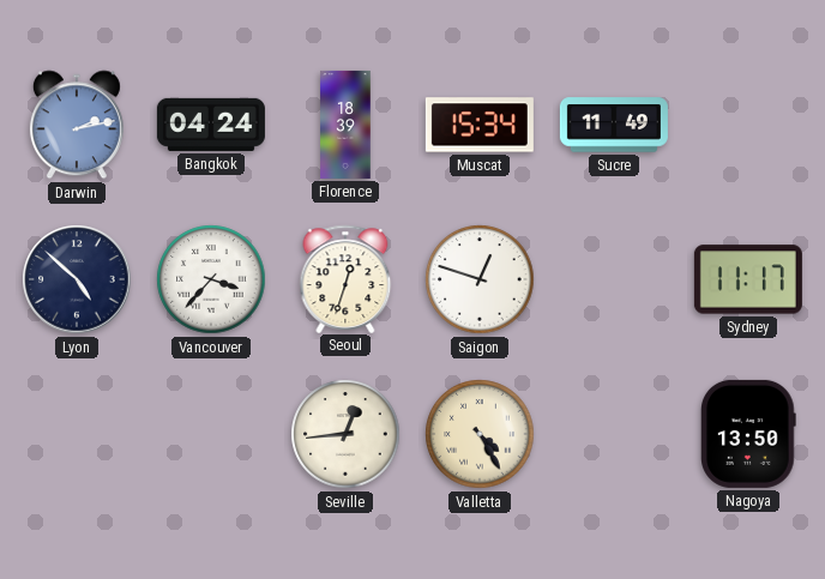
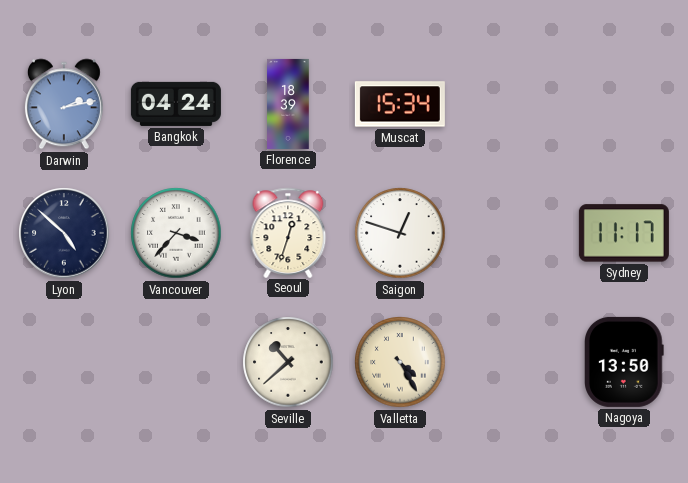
Sucre: 11:49 -> none (614, 125)
Seville: 12:44 -> 10:38 (288, 362)
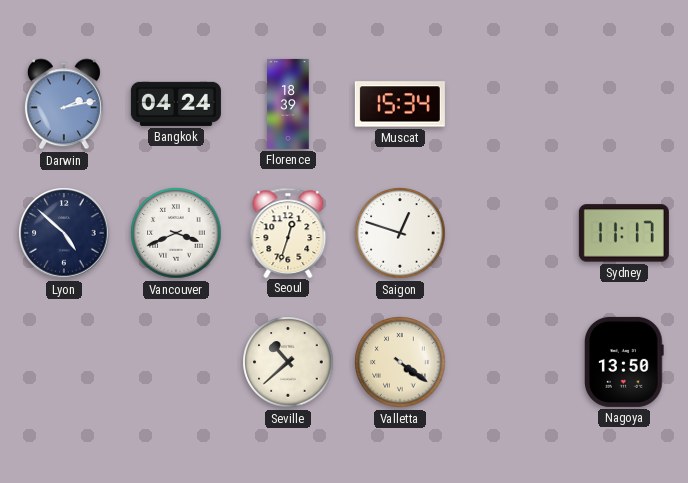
Vancouver: 3:37 -> 3:41 (176, 233)
Valletta: 4:25 -> 4:21 (400, 362)
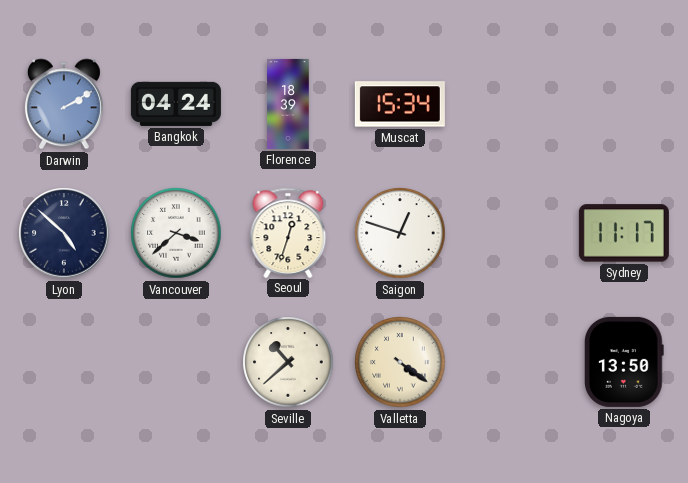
Darwin: 2:13 -> 2:10 (64, 104)
Vancouver: 3:41 -> 3:38 (176, 233)
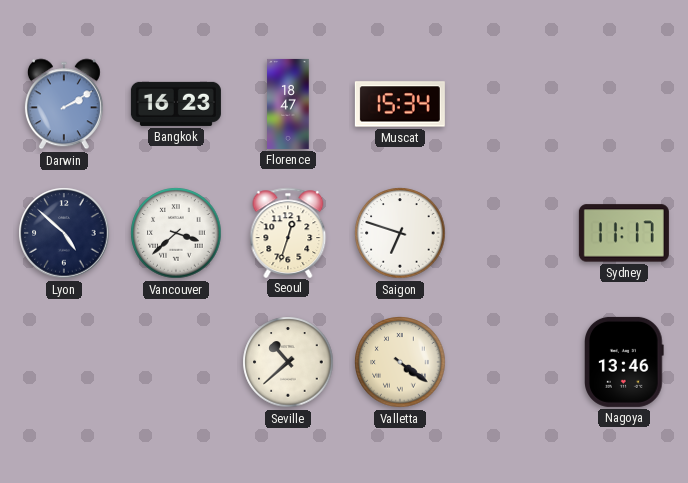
Bangkok: 04:24 -> 16:23 (176, 104)
Florence: 18:39 -> 18:47 (288, 104)
Saigon: 12:48 -> 6:48 (400, 233)
Nagoya: 13:50 -> 13:46 (625, 362)
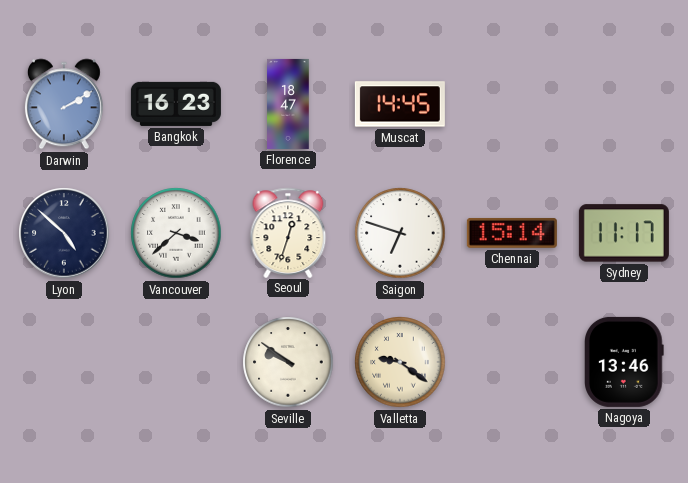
Muscat: 15:34 -> 14:45 (400, 104)
Chennai: none -> 15:14 (512, 233)
Seville: 10:38 -> 9:51 (288, 362)
Valletta: 4:21 -> 9:21 (400, 362)
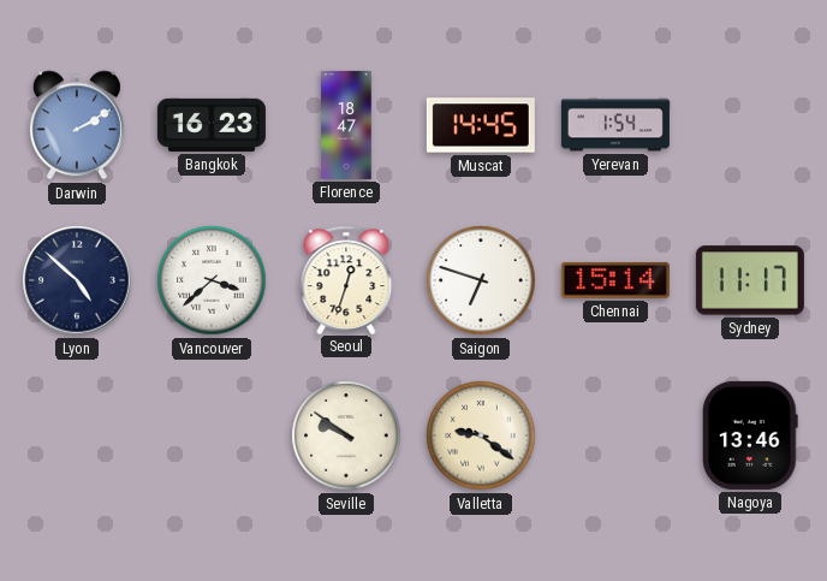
Yerevan: none -> 1:54 (615, 125)
